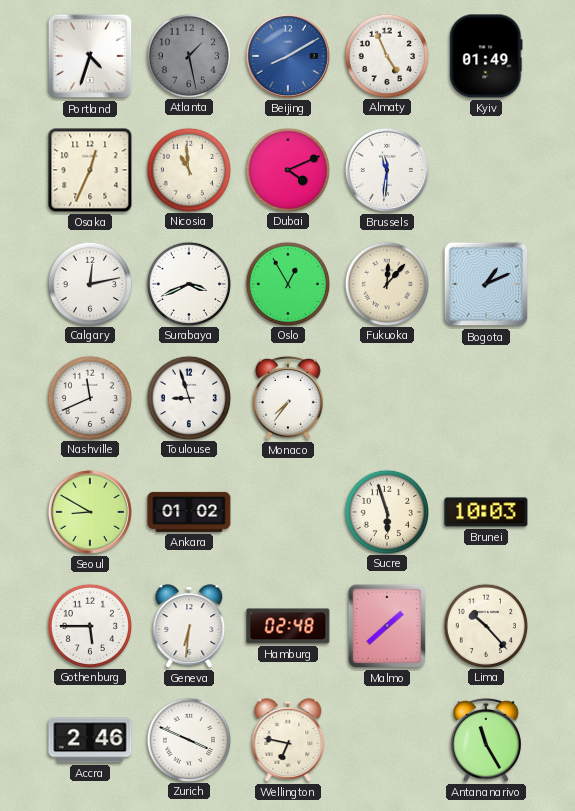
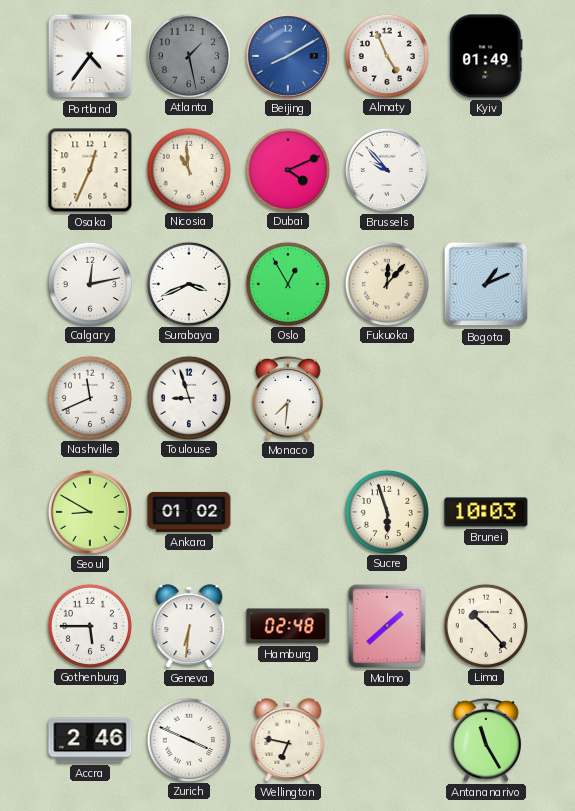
Portland: 4:33 -> 4:36 (90, 56)
Brussels: 11:31 -> 9:53 (387, 170)
Monaco: 7:36 -> 7:31 (289, 398)
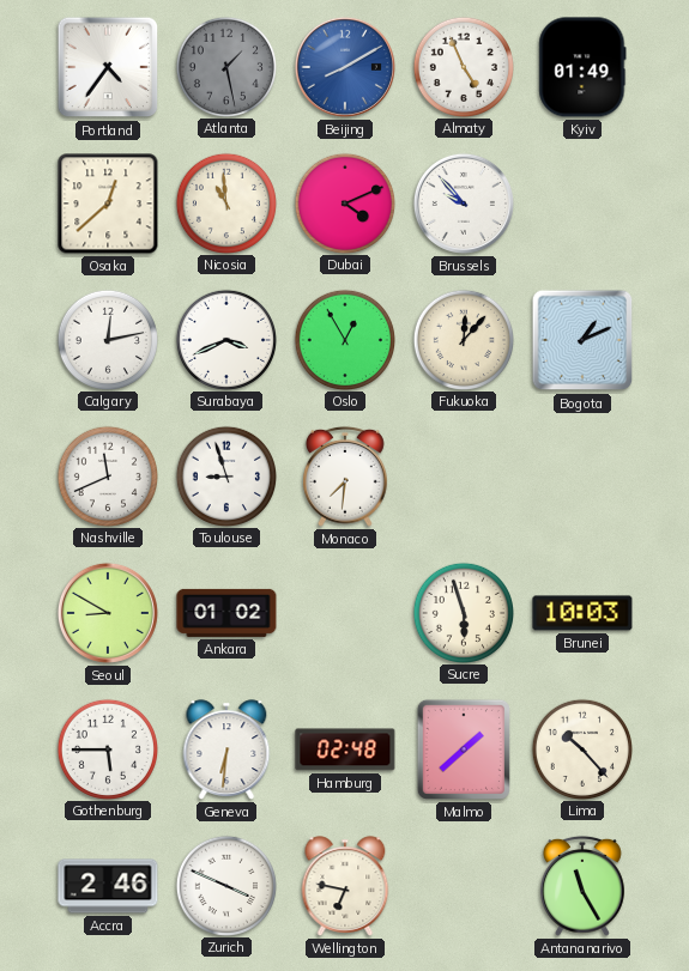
Osaka: 12:34 -> 12:38 (108, 204)
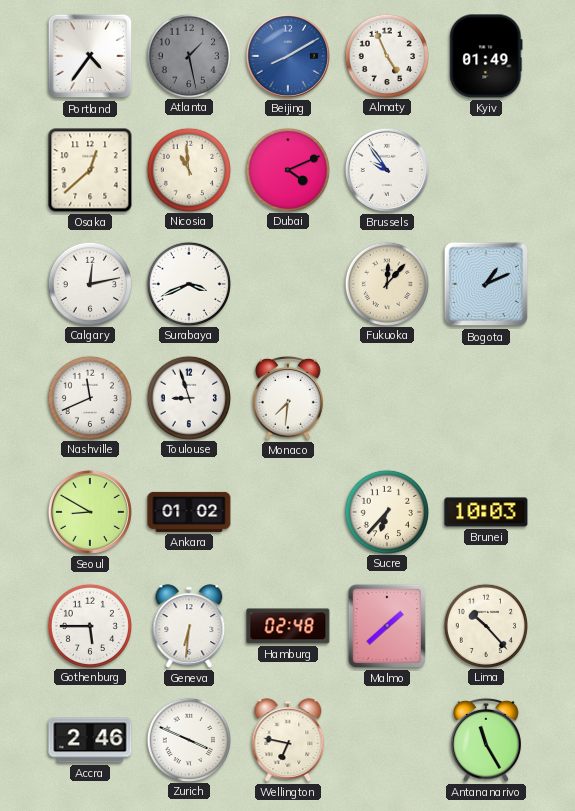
Brussels: 9:53 -> 9:54 (387, 170)
Oslo: 12:55 -> none (344, 339)
Sucre: 5:57 -> 6:37 (386, 511)
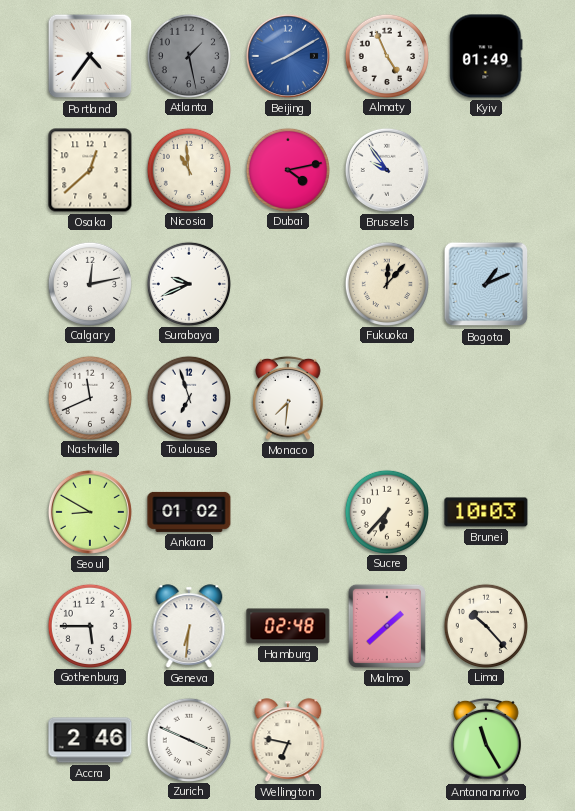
Dubai: 4:11 -> 4:13 (287, 169)
Surabaya: 3:41 -> 9:41 (188, 283)
Toulouse: 8:57 -> 6:57 (188, 397)
